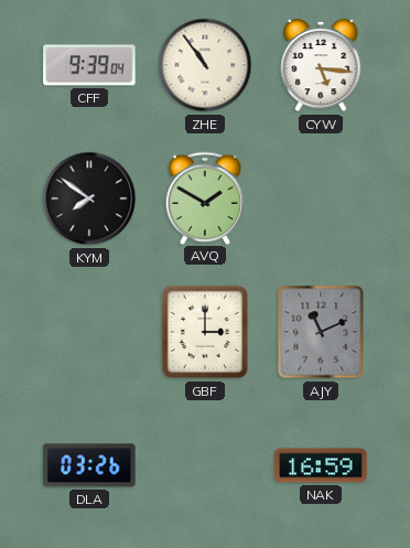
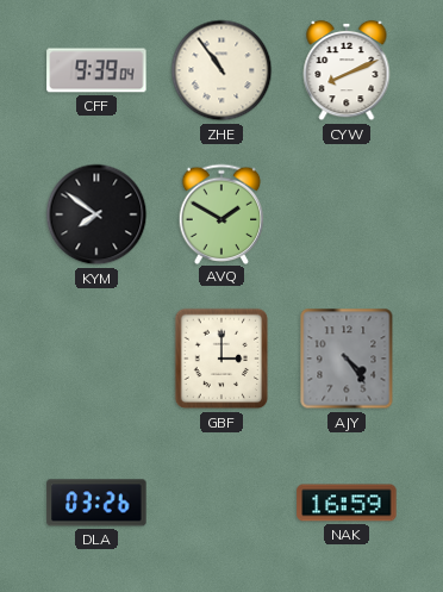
CYW: 5:16 -> 8:11 (347, 70)
AJY: 11:11 -> 4:24 (347, 359)
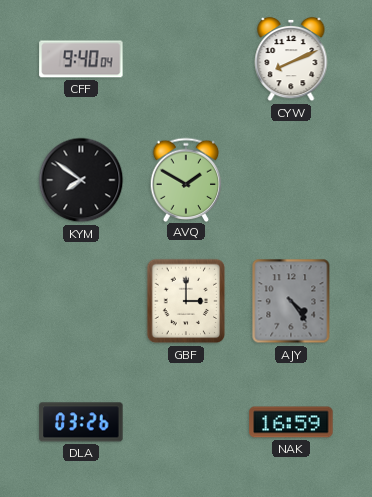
CFF: 9:39 -> 9:40 (81, 59)
ZHE: 10:54 -> none (221, 70)
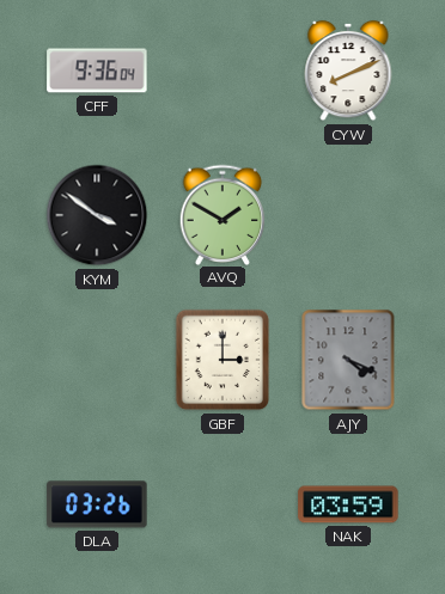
CFF: 9:40 -> 9:36 (97, 71)
KYM: 7:51 -> 3:51 (97, 215)
AJY: 4:24 -> 4:19 (348, 360)
NAK: 16:59 -> 03:59 (348, 504)
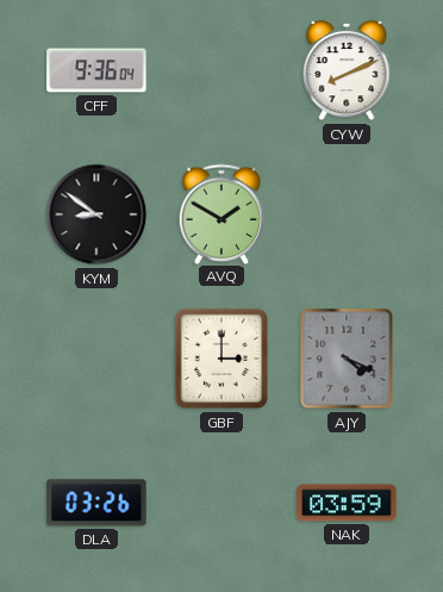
KYM: 3:51 -> 8:51 (96, 214)
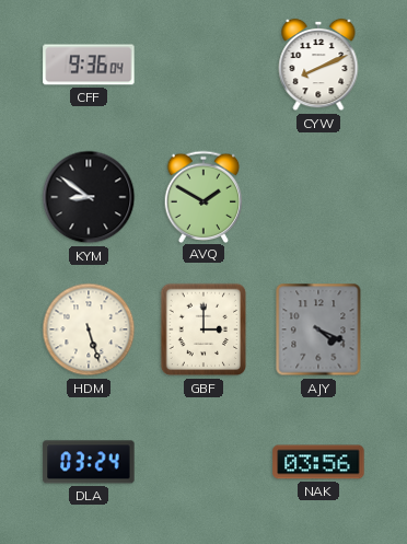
HDM: none -> 5:27 (89, 329)
DLA: 03:26 -> 03:24 (89, 462)
NAK: 03:59 -> 03:56 (318, 462)
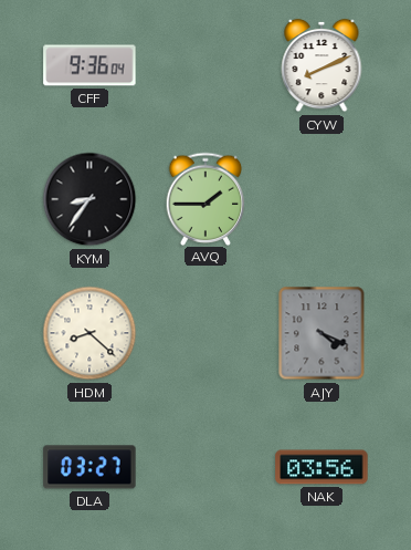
KYM: 8:51 -> 8:36 (89, 199)
AVQ: 1:50 -> 1:45 (205, 198)
HDM: 5:27 -> 8:22 (89, 333)
GBF: 3:00 -> none (203, 329)
DLA: 03:24 -> 03:27 (89, 467)
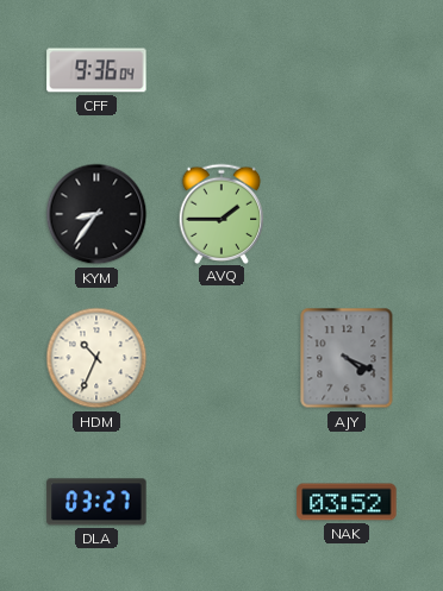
CYW: 8:11 -> none (322, 65)
HDM: 8:22 -> 10:34 (96, 358)
NAK: 03:56 -> 03:52 (347, 502)
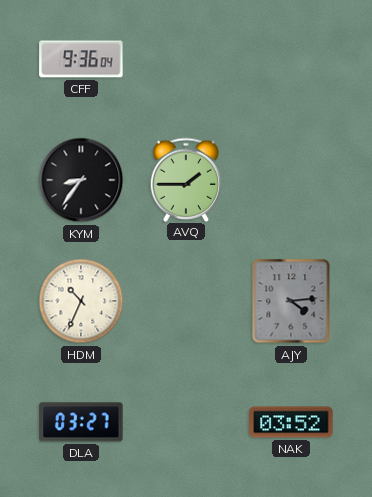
AJY: 4:19 -> 4:14 (291, 301)
